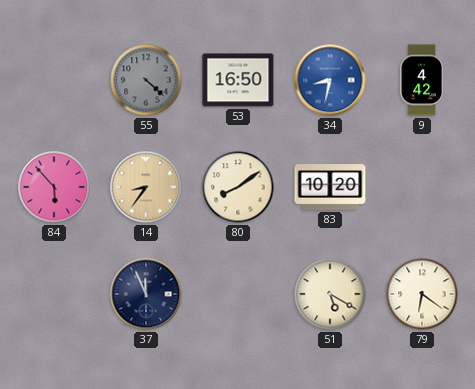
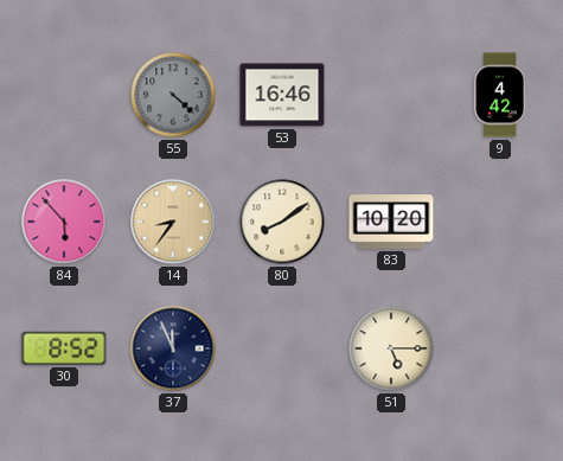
53: 16:50 -> 16:46 (282, 95)
34: 8:32 -> none (330, 80)
30: none -> 8:52 (64, 348)
51: 5:20 -> 5:15 (391, 348)
79: 6:21 -> none (422, 294)
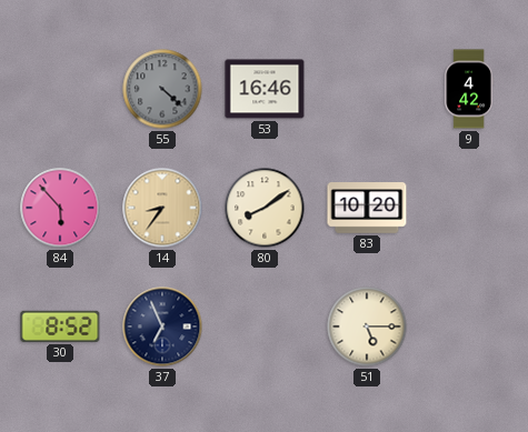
37: 11:56 -> 6:56 (162, 326)
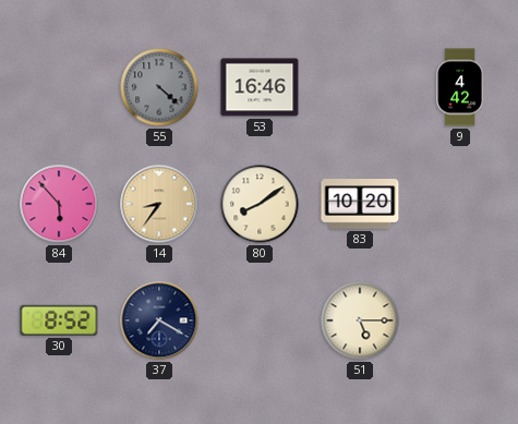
37: 6:56 -> 7:20 (159, 320)
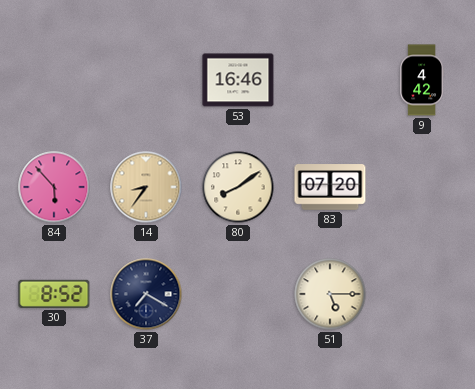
55: 4:22 -> none (159, 87)
83: 10:20 -> 07:20 (330, 187)
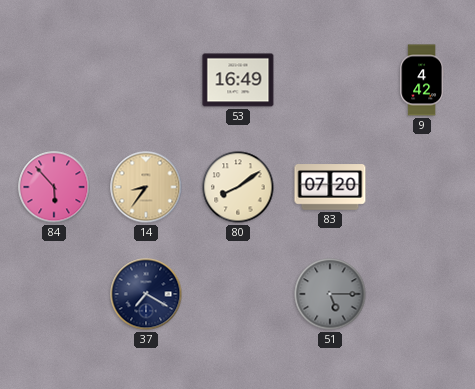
53: 16:46 -> 16:49 (238, 80)
30: 8:52 -> none (54, 294)
51 dial: cream -> grey (330, 294)
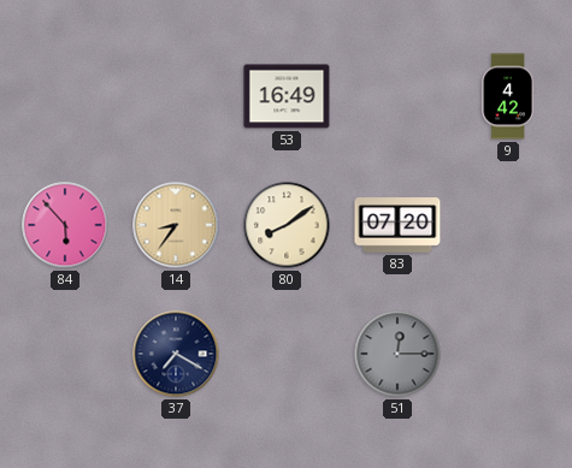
51: 5:15 -> 12:15 (397, 354)
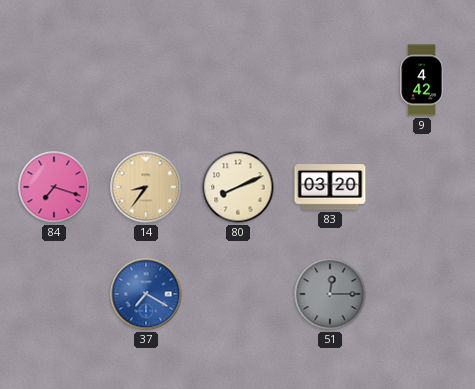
53: 16:49 -> none (287, 96)
84: 5:53 -> 7:18 (54, 187)
80: 8:09 -> 8:11 (238, 187)
83: 07:20 -> 03:20 (330, 187)
37 dial: navy -> blue (146, 294)
